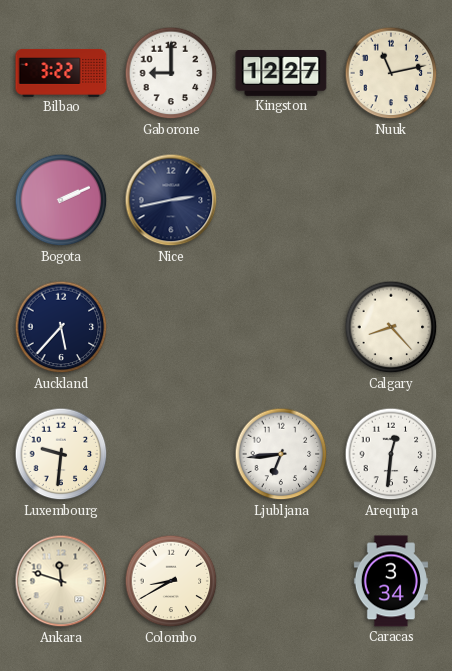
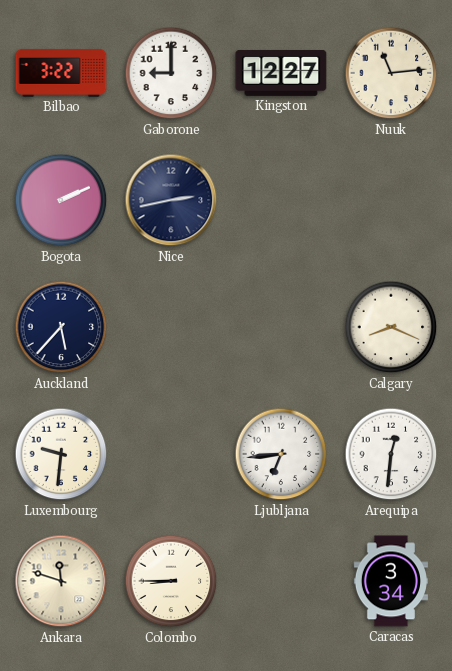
Nuuk: 11:13 -> 11:14 (391, 73)
Calgary: 8:23 -> 8:19 (391, 327)
Colombo: 8:40 -> 8:45 (171, 581)
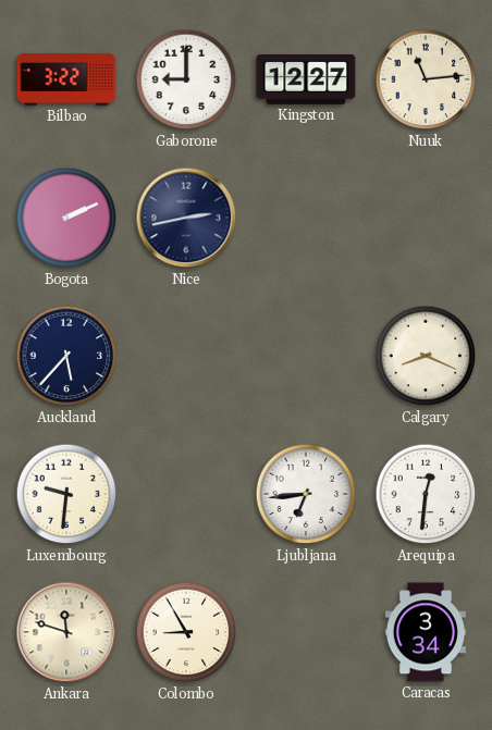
Colombo: 8:45 -> 8:55 (186, 632)
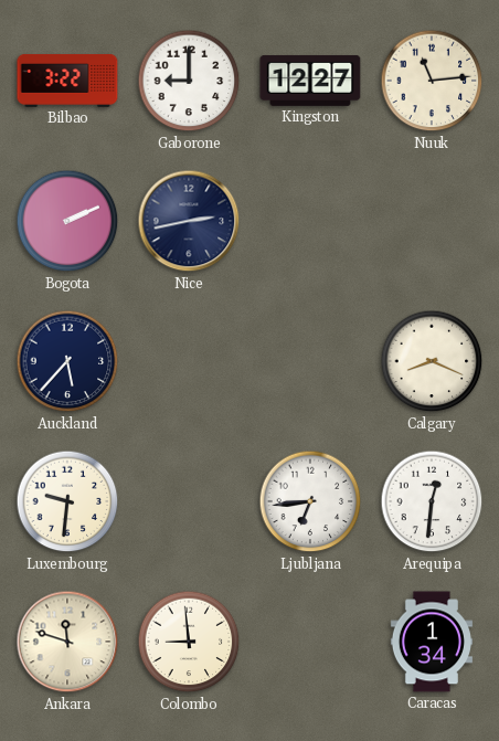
Colombo: 8:55 -> 8:59 (189, 642)
Caracas: 3:34 -> 1:34 (432, 642)
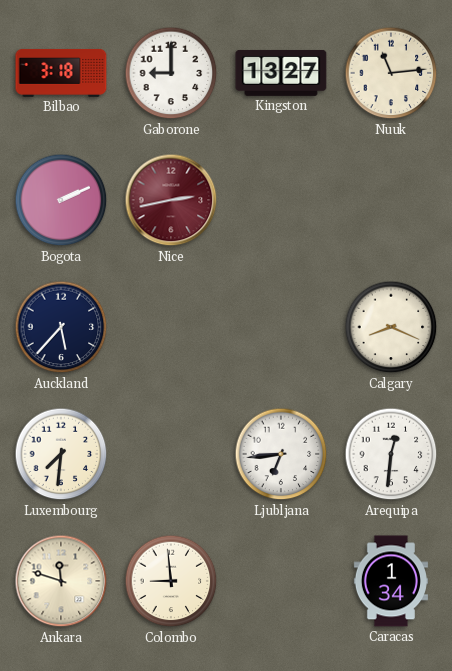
Bilbao: 3:22 -> 3:18 (61, 73)
Kingston: 12:27 -> 13:27 (281, 73)
Nice dial: navy -> burgundy (171, 200)
Luxembourg: 9:31 -> 7:31 (61, 454)
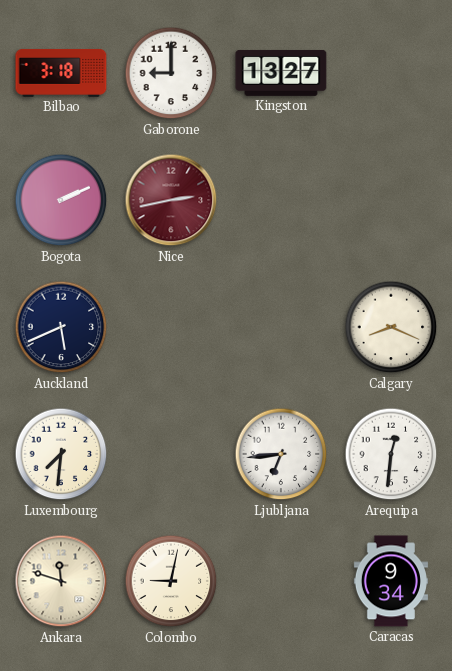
Nuuk: 11:14 -> none (391, 73)
Auckland: 5:37 -> 5:41 (61, 327)
Colombo: 8:59 -> 9:02 (171, 581)
Caracas: 1:34 -> 9:34 (391, 581)
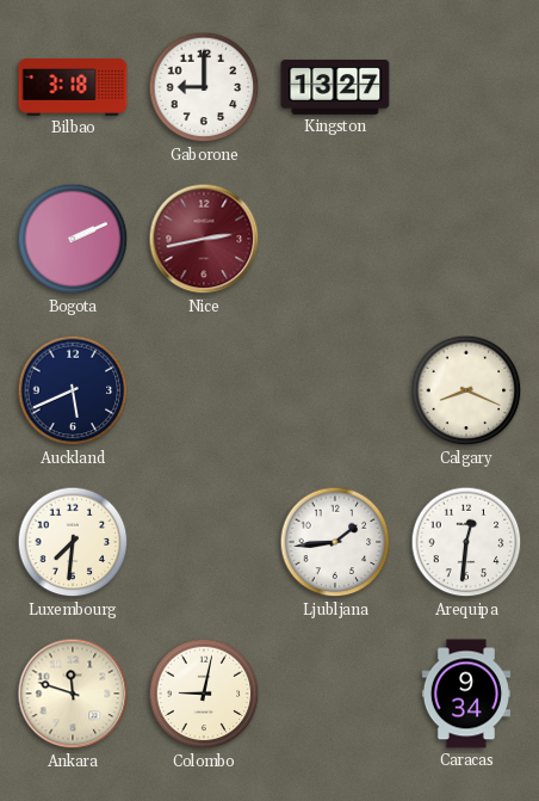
Ljubljana: 6:44 -> 1:44 (335, 542)
